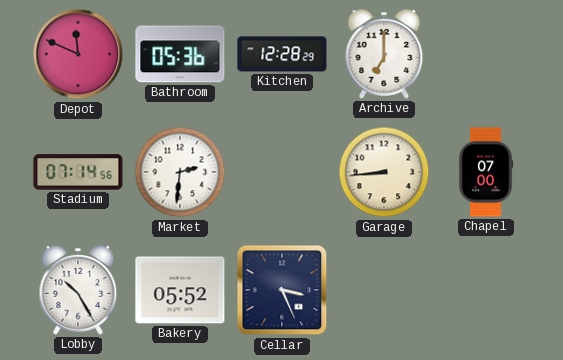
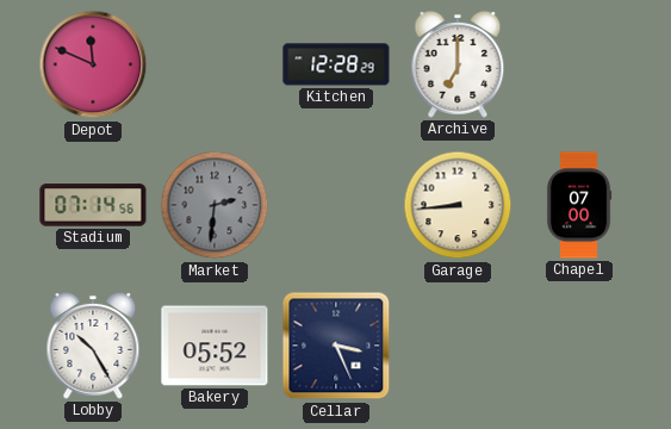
Bathroom: 05:36 -> none (180, 54)
Market dial: white -> grey (215, 205)
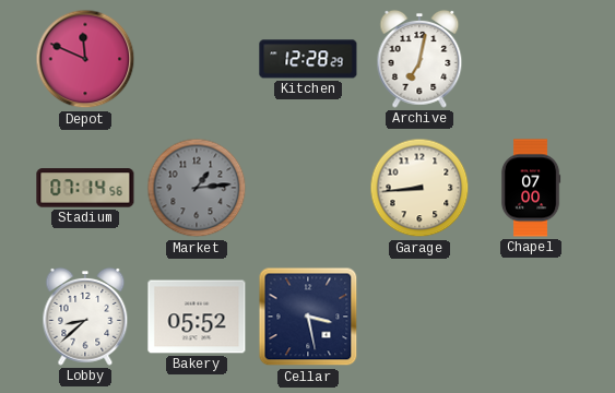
Archive: 7:00 -> 7:02 (419, 59)
Market: 2:31 -> 1:14 (197, 188)
Lobby: 10:25 -> 8:38 (85, 317)
Cellar: 3:26 -> 3:28 (308, 317)
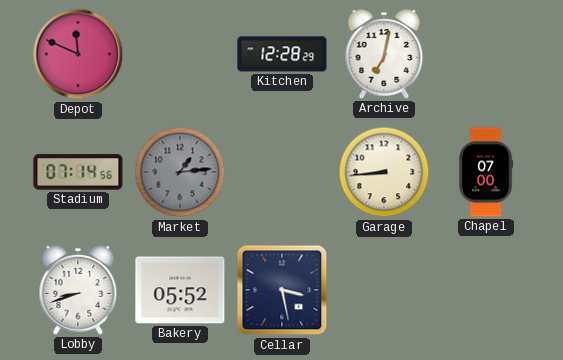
Lobby: 8:38 -> 8:42 (78, 290)
